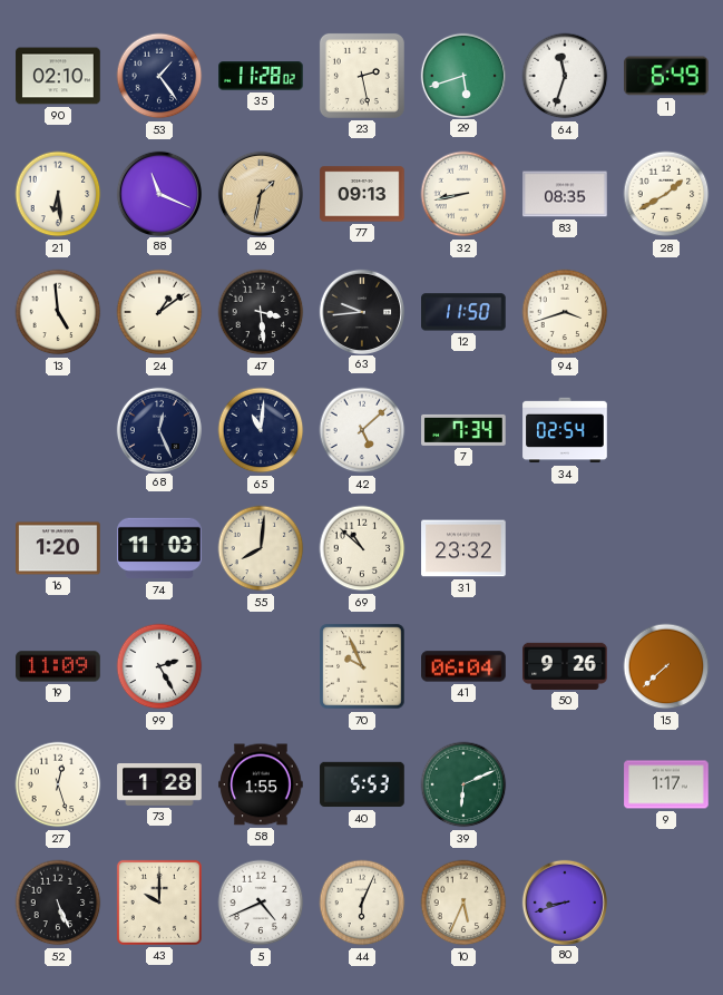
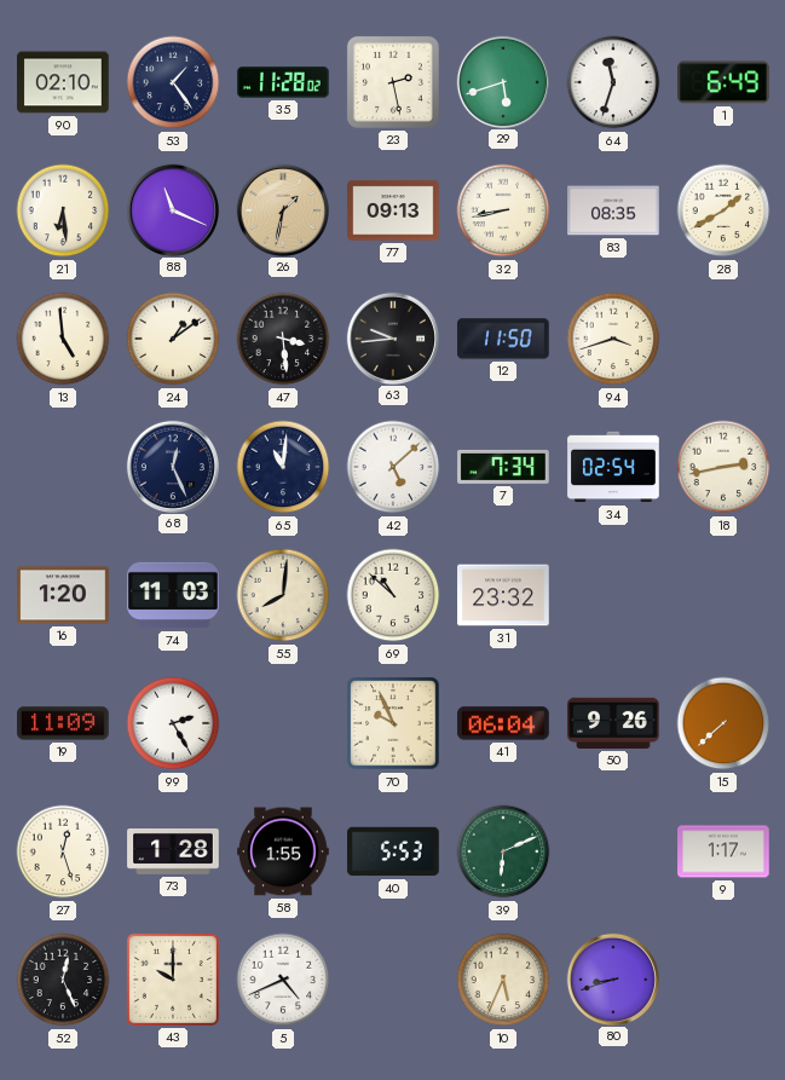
18: none -> 2:43 (723, 467)
52: 5:26 -> 12:26 (63, 980)
44: 6:04 -> none (362, 903)
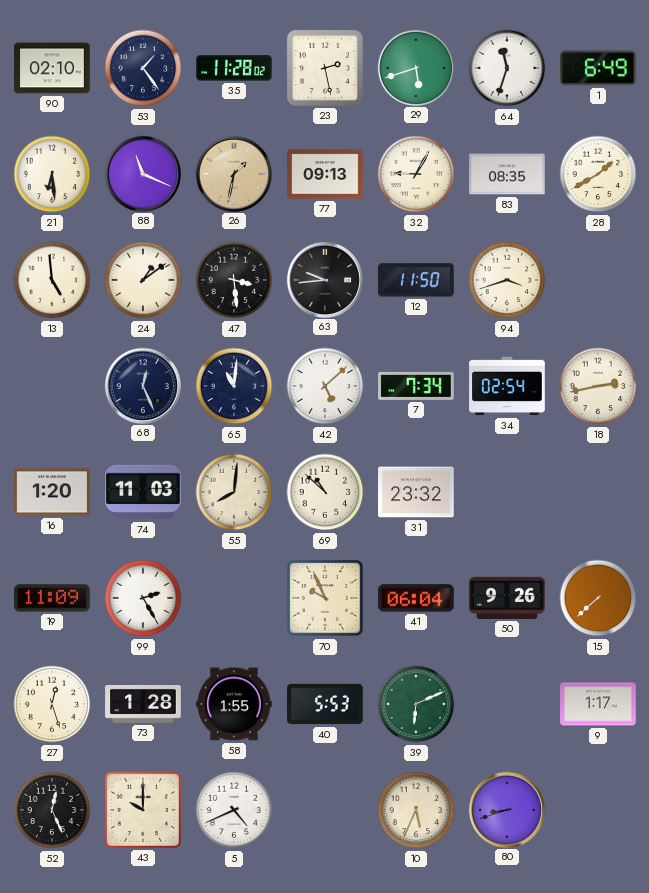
32: 8:43 -> 9:05 (416, 174)
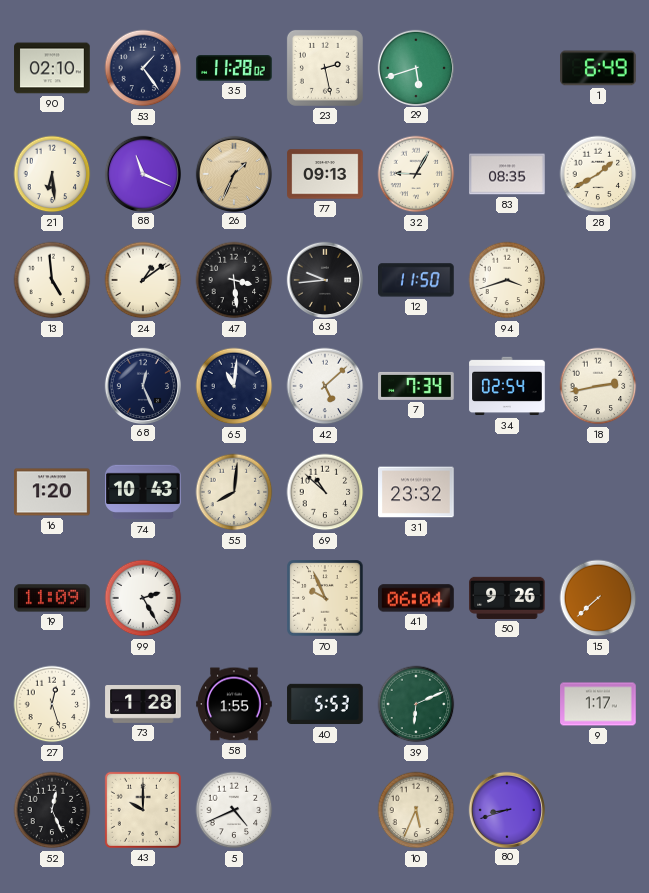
64: 11:33 -> none (507, 68)
26: 1:32 -> 1:34 (233, 173)
74: 11:03 -> 10:43 (143, 492)
